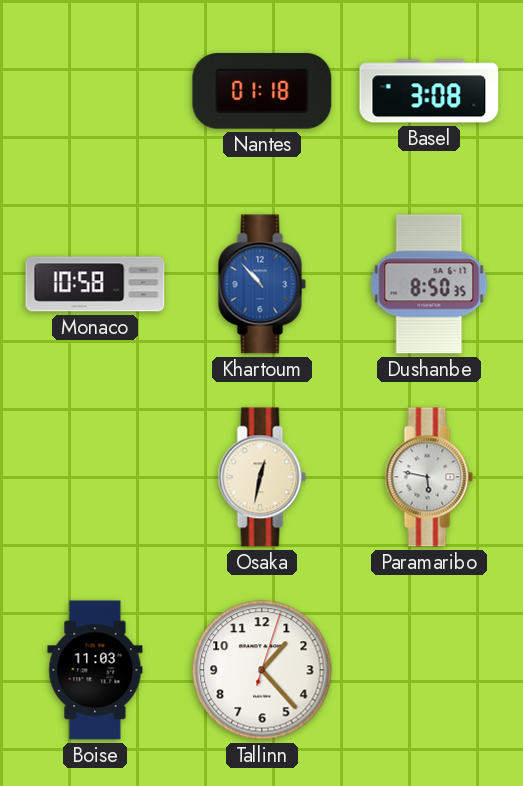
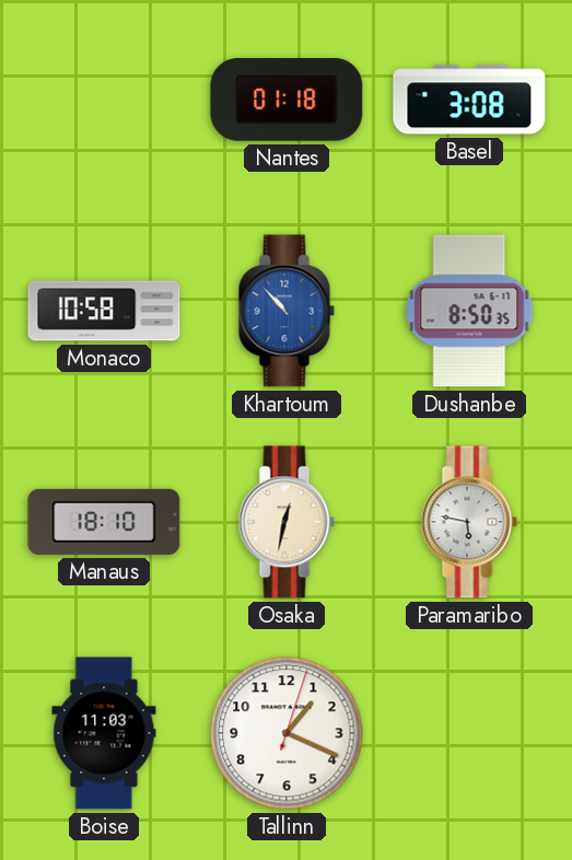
Manaus: none -> 18:10 (104, 522)
Tallinn: 1:23 -> 1:19 (287, 733)
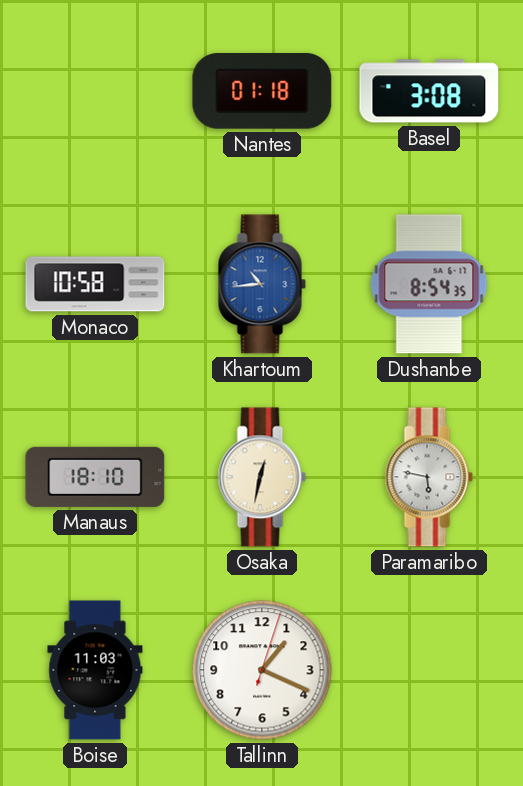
Khartoum: 10:53 -> 10:44 (262, 284)
Dushanbe: 8:50 -> 8:54 (429, 284)
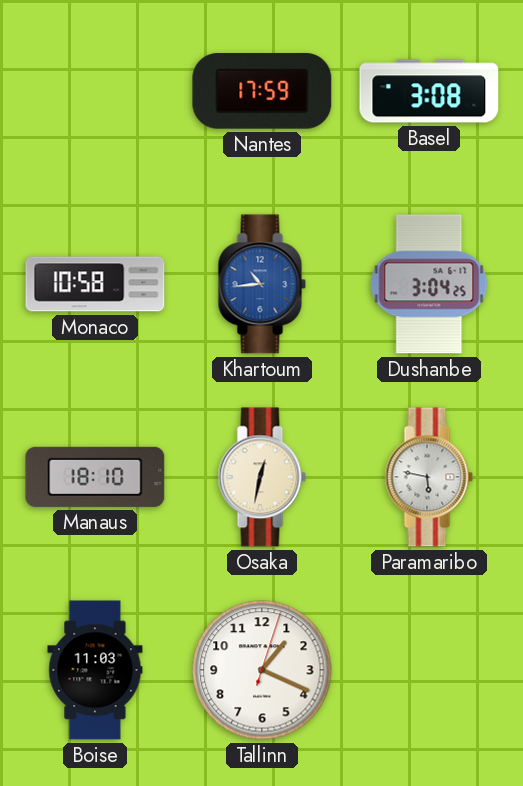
Nantes: 01:18 -> 17:59 (262, 91)
Dushanbe: 8:54 -> 3:04 (429, 284)
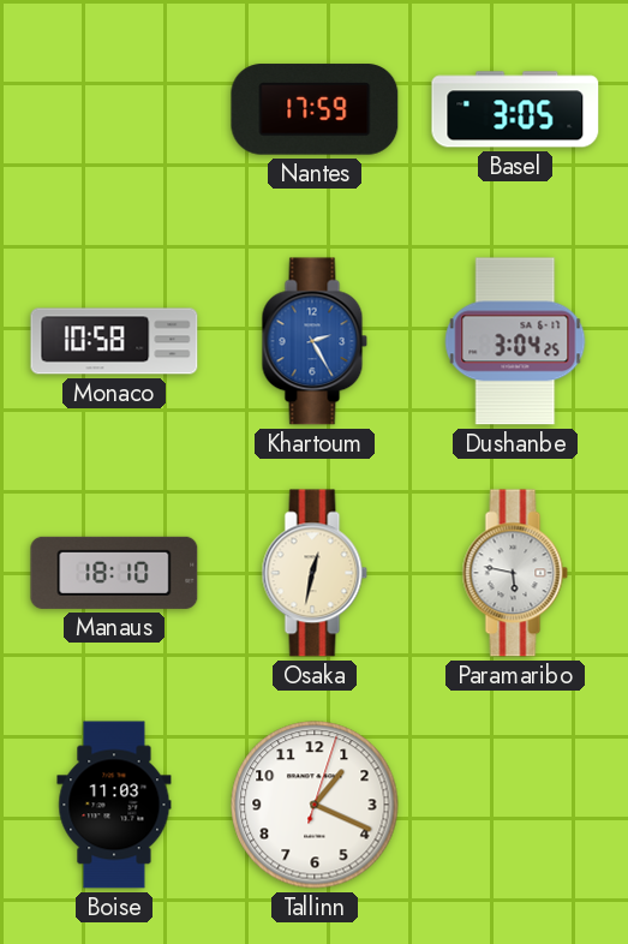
Basel: 3:08 -> 3:05 (515, 109)
Khartoum: 10:44 -> 2:25 (315, 341)
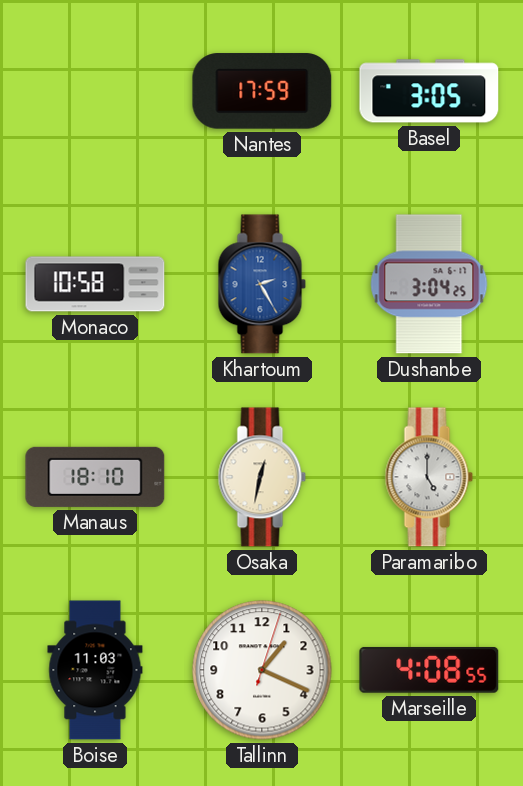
Paramaribo: 5:47 -> 5:00 (429, 477)
Marseille: none -> 4:08 (429, 670)
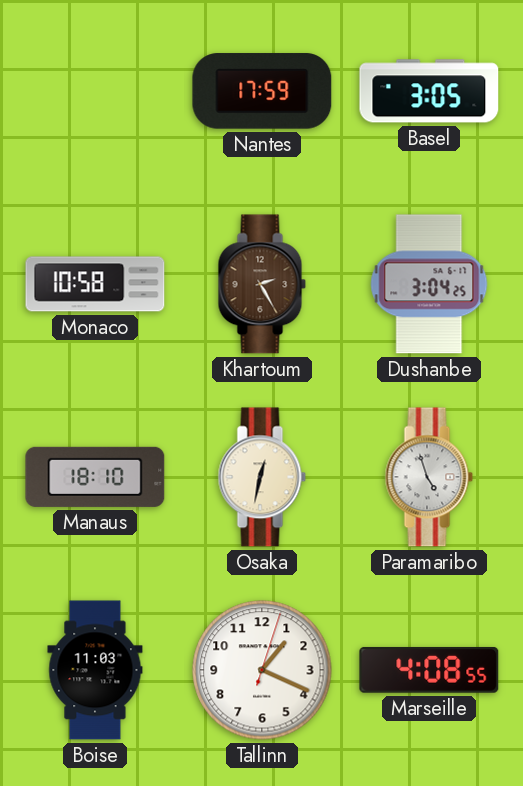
Khartoum dial: blue -> brown (262, 284)
Paramaribo: 5:00 -> 4:57 (429, 477)
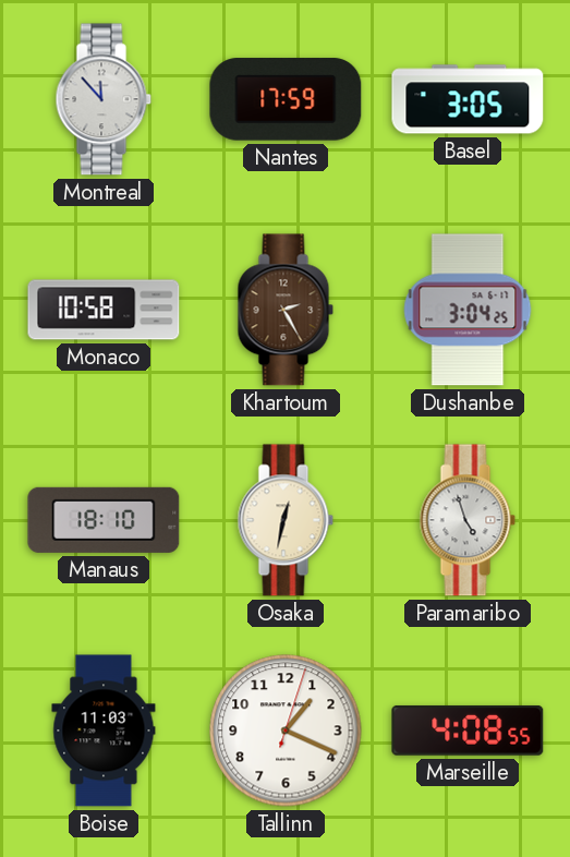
Montreal: none -> 11:53 (104, 99)
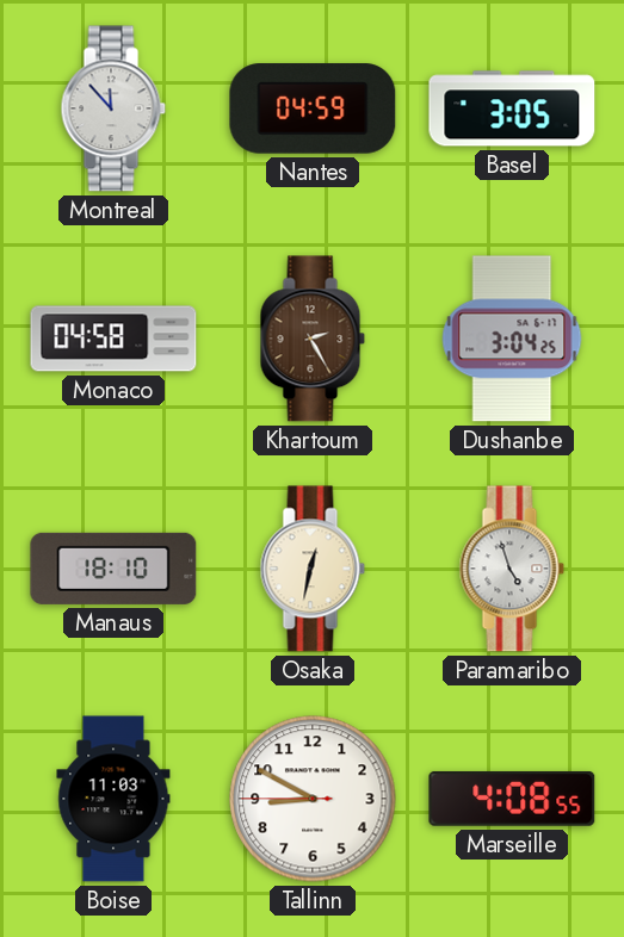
Nantes: 17:59 -> 04:59 (313, 108)
Monaco: 10:58 -> 04:58 (113, 339)
Tallinn: 1:19 -> 8:49 (313, 799)
